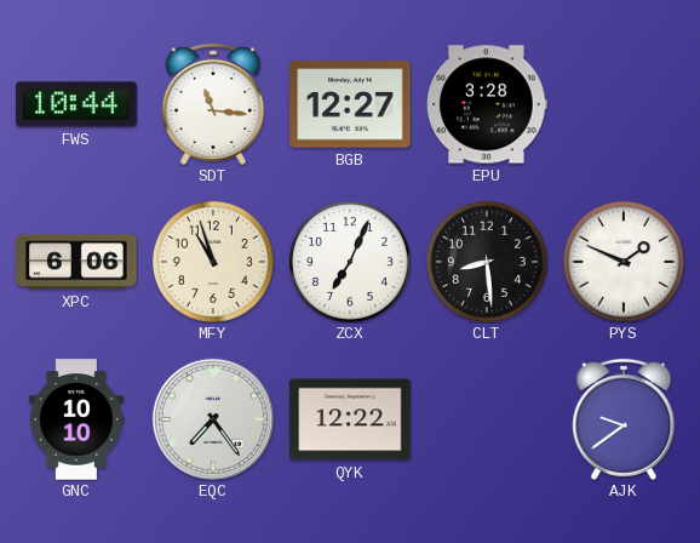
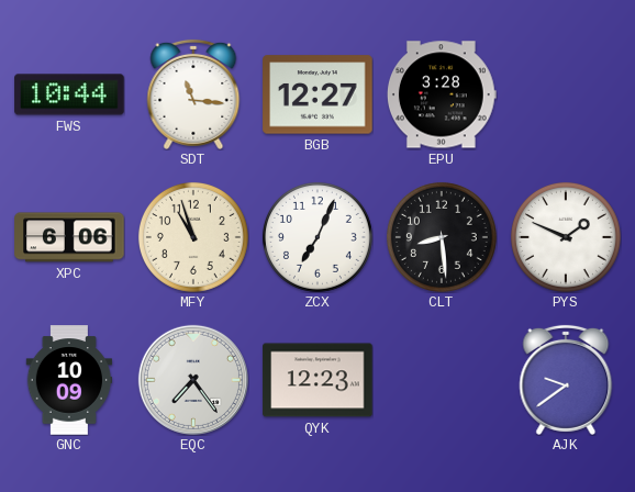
GNC: 10:10 -> 10:09 (69, 380)
QYK: 12:22 -> 12:23 (317, 380)
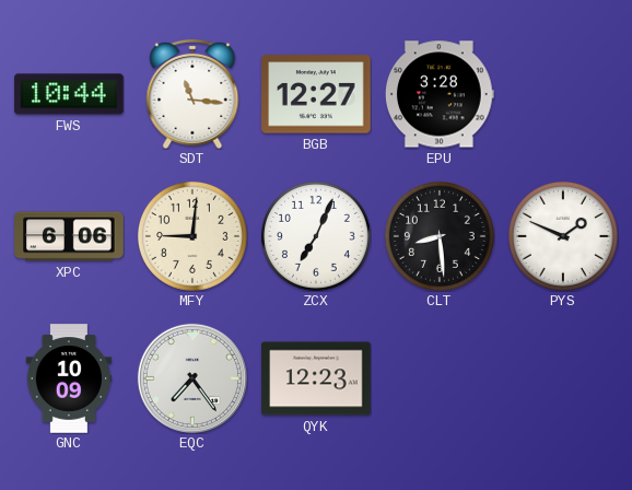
MFY: 10:57 -> 9:01 (192, 236)
AJK: 9:39 -> none (566, 380)
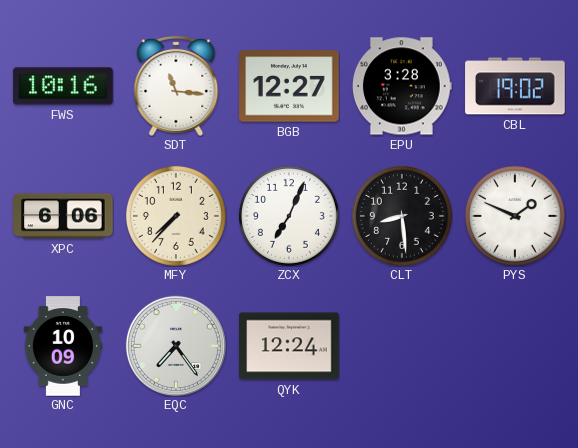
FWS: 10:44 -> 10:16 (63, 86)
CBL: none -> 19:02 (515, 86)
MFY: 9:01 -> 7:37 (176, 216)
QYK: 12:23 -> 12:24 (289, 346)
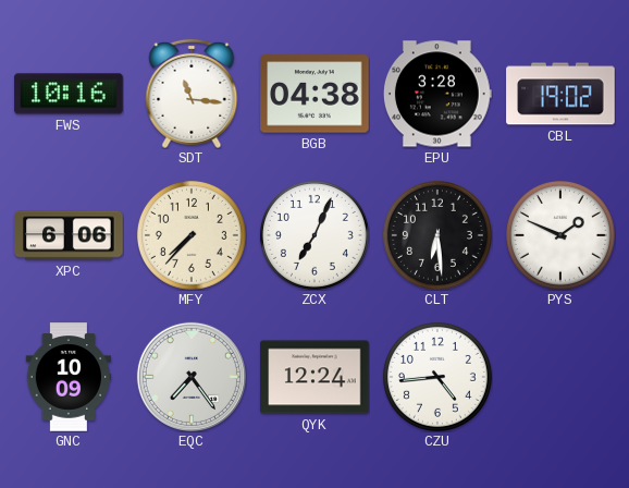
BGB: 12:27 -> 04:38 (314, 94)
CLT: 8:29 -> 6:29 (437, 235)
CZU: none -> 4:44 (437, 377)
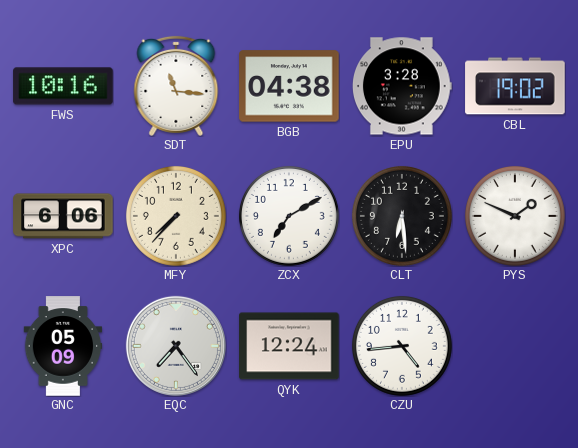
ZCX: 7:04 -> 7:10 (289, 216)
GNC: 10:09 -> 05:09 (63, 346)
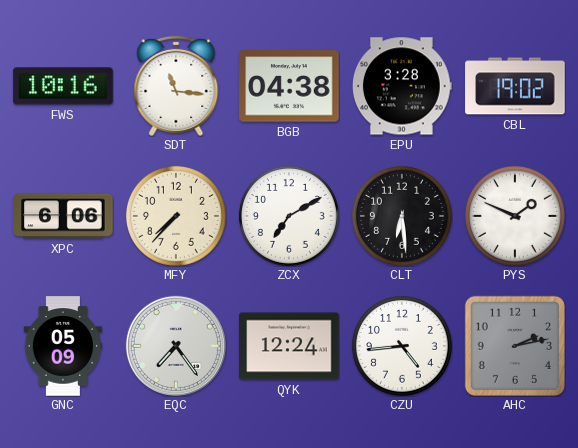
AHC: none -> 2:13 (515, 346)
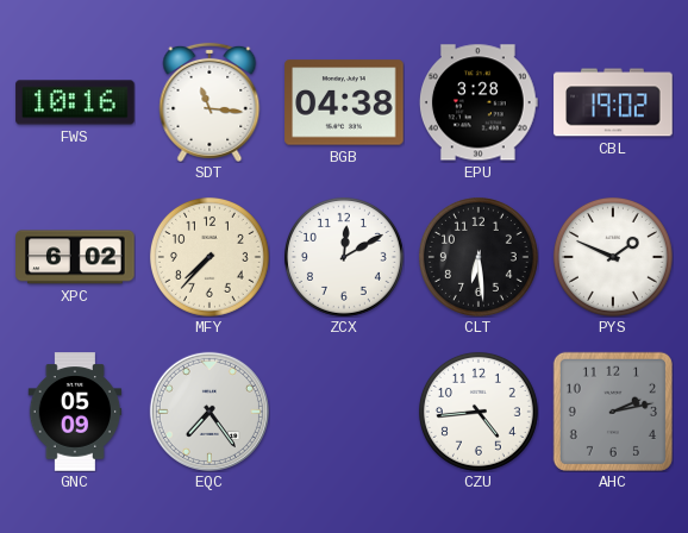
XPC: 6:06 -> 6:02 (75, 257)
ZCX: 7:10 -> 12:10 (344, 257)
QYK: 12:24 -> none (289, 346)
